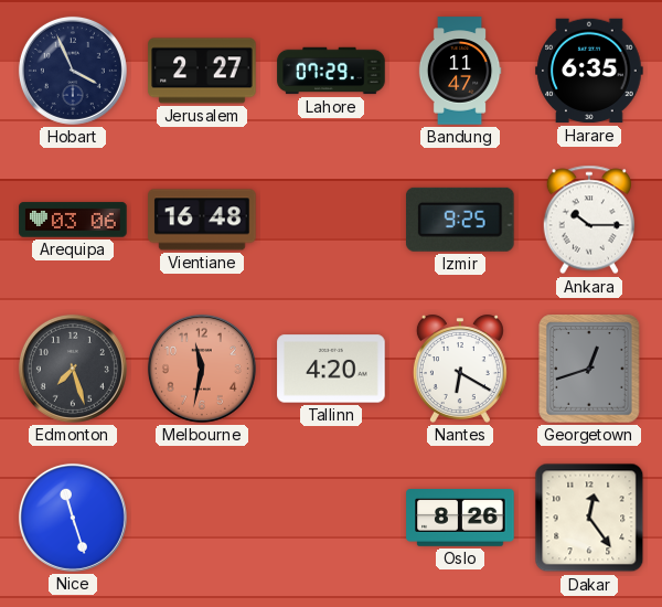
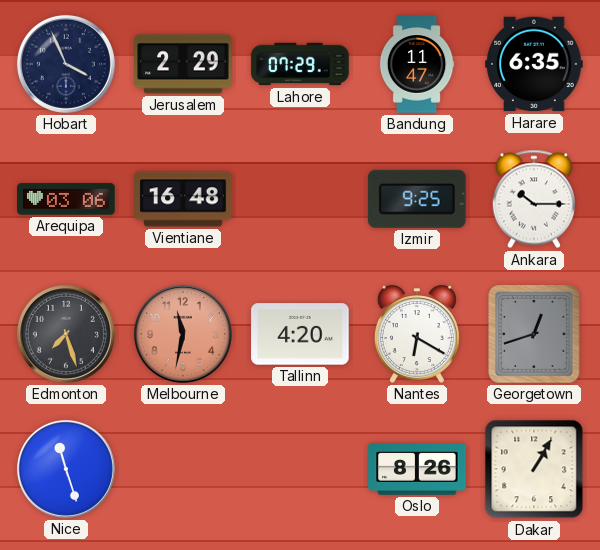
Jerusalem: 2:27 -> 2:29 (183, 64)
Dakar: 12:24 -> 1:05 (534, 469)
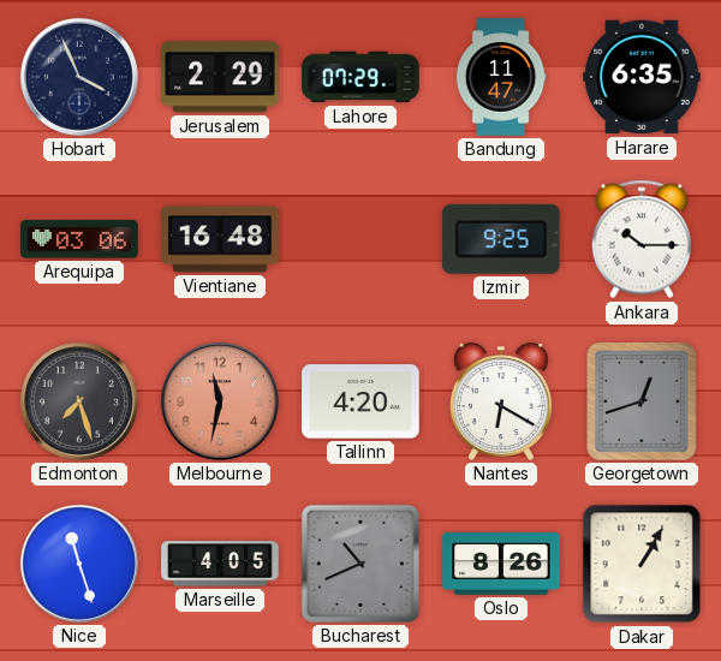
Marseille: none -> 4:05 (220, 564)
Bucharest: none -> 10:41 (360, 564)
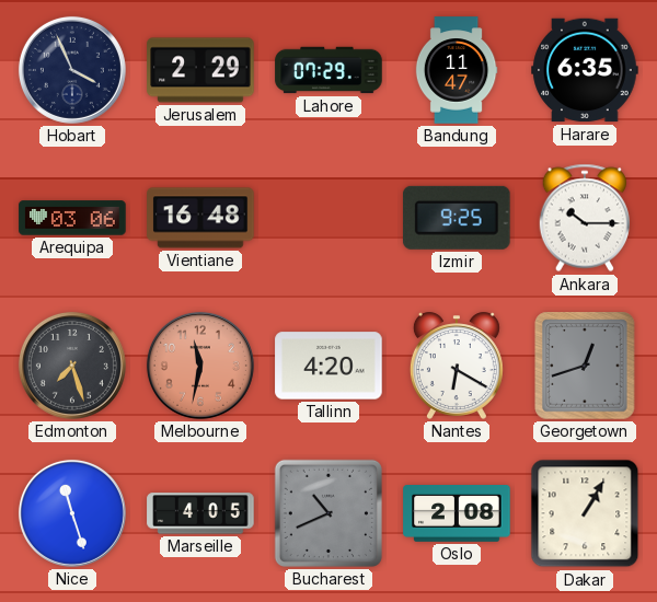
Oslo: 8:26 -> 2:08 (457, 514)
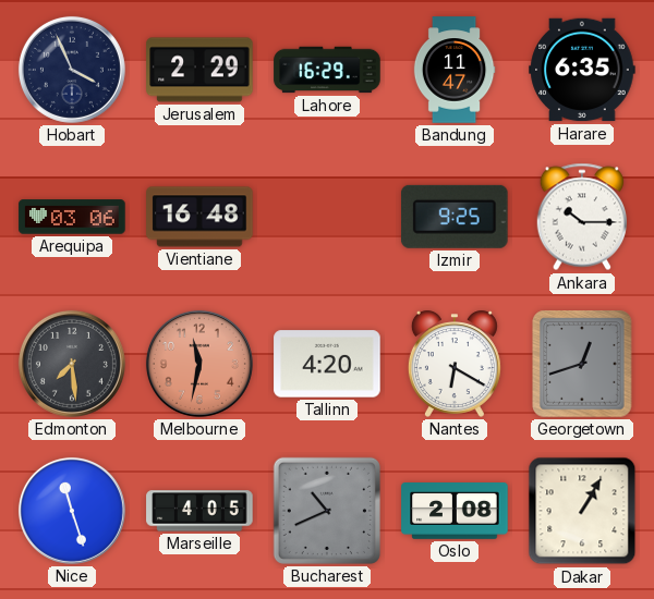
Lahore: 07:29 -> 16:29 (327, 70)
Edmonton: 7:27 -> 7:29 (72, 364)
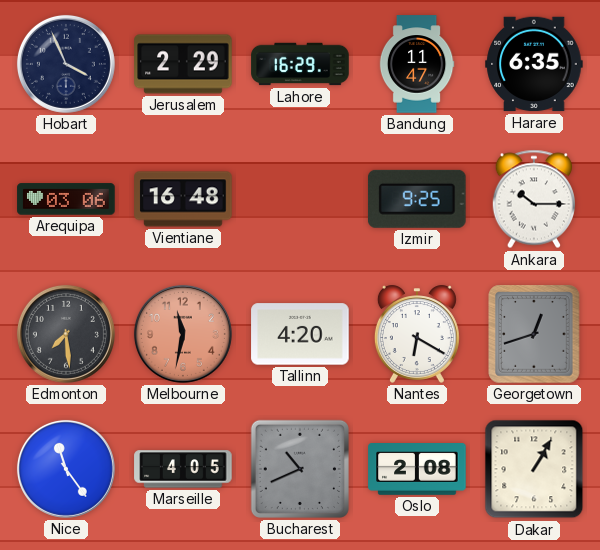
Nice: 11:27 -> 11:24 (66, 469)
